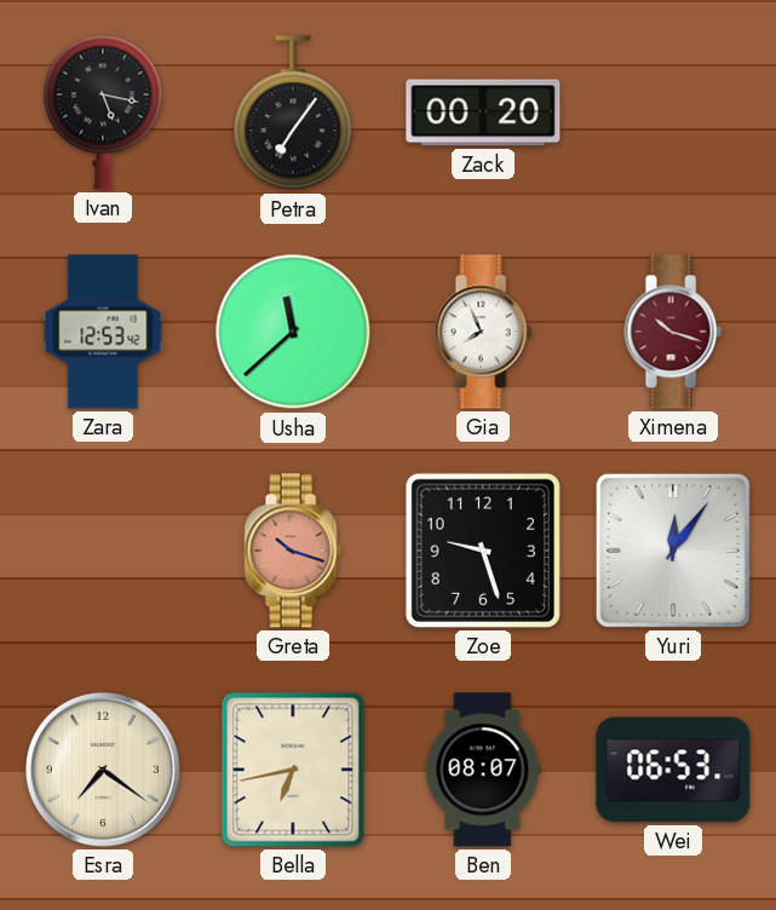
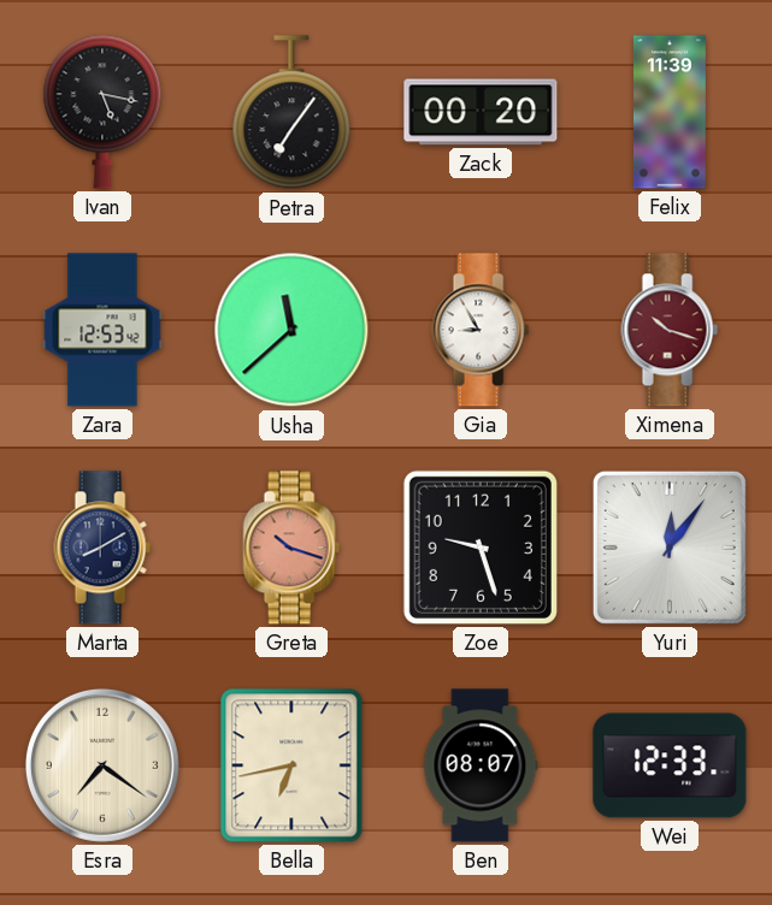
Felix: none -> 11:39 (670, 112)
Gia: 7:56 -> 8:55 (481, 330)
Marta: none -> 8:10 (102, 548)
Wei: 06:53 -> 12:33 (670, 765)
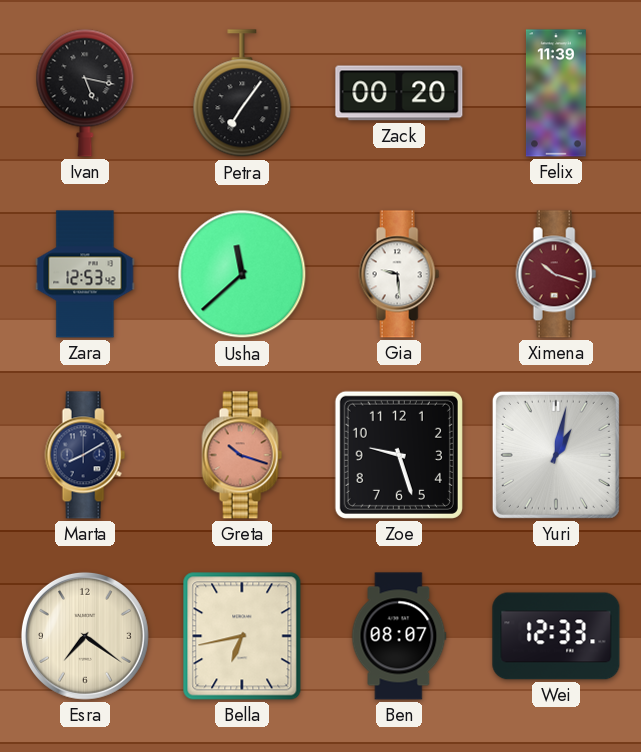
Gia: 8:55 -> 9:29 (399, 274)
Yuri: 12:06 -> 1:02 (556, 455)
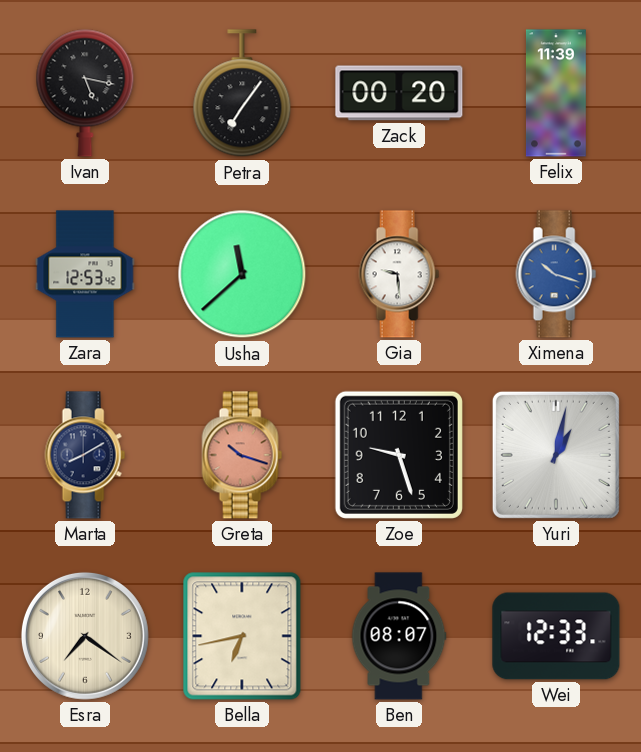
Ximena dial: burgundy -> blue (556, 274)
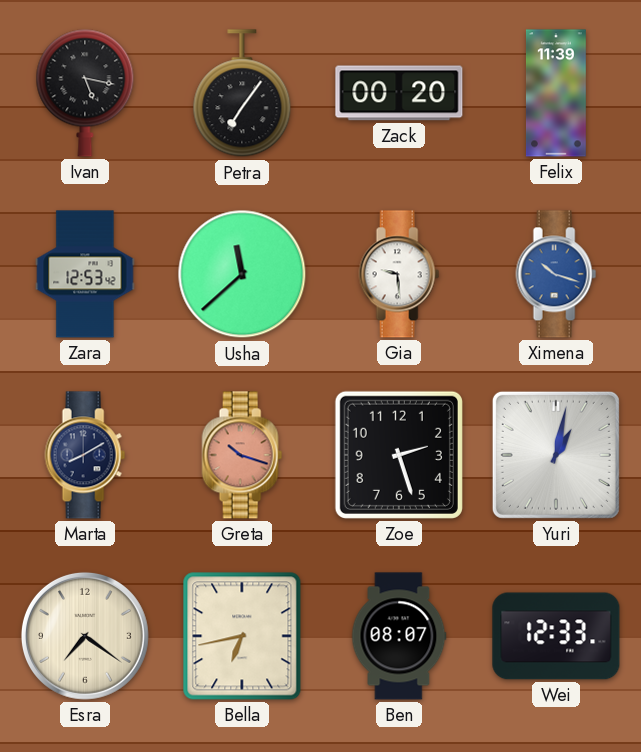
Zoe: 9:27 -> 2:27 (399, 455)
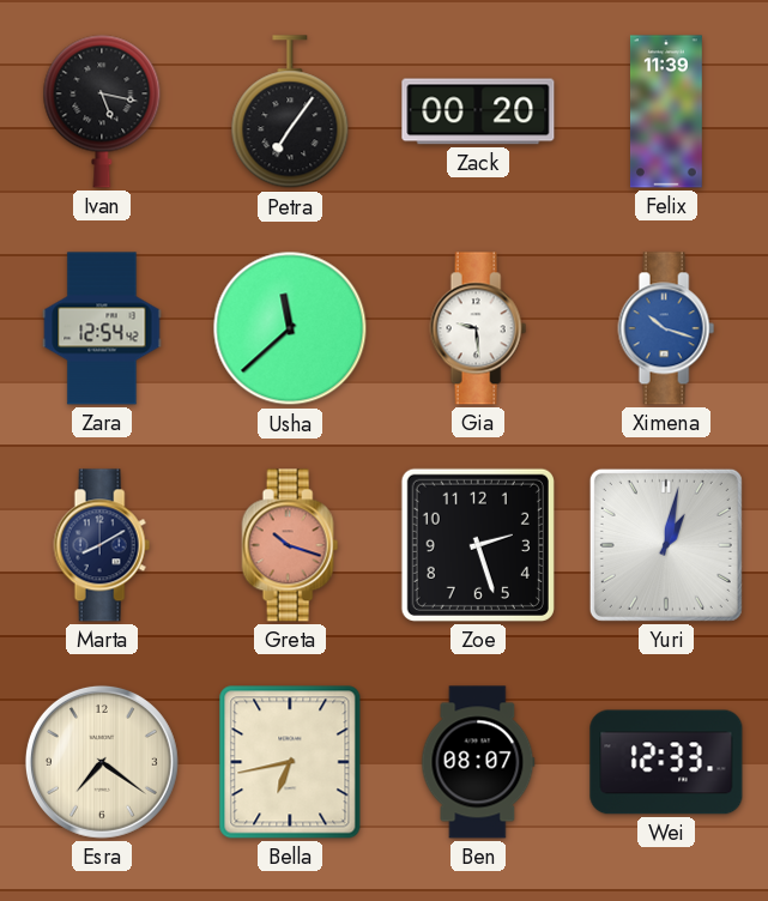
Zara: 12:53 -> 12:54 (102, 328)
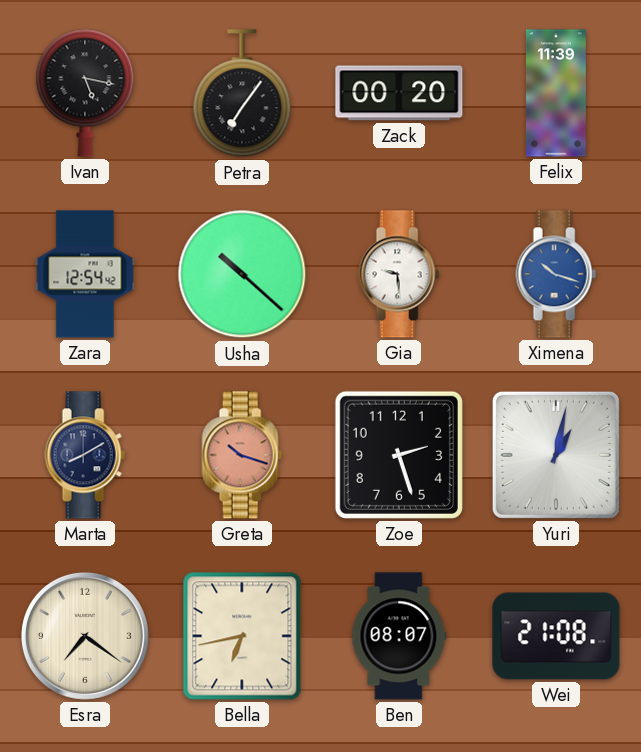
Usha: 11:38 -> 10:22 (242, 274)
Wei: 12:33 -> 21:08 (556, 636)
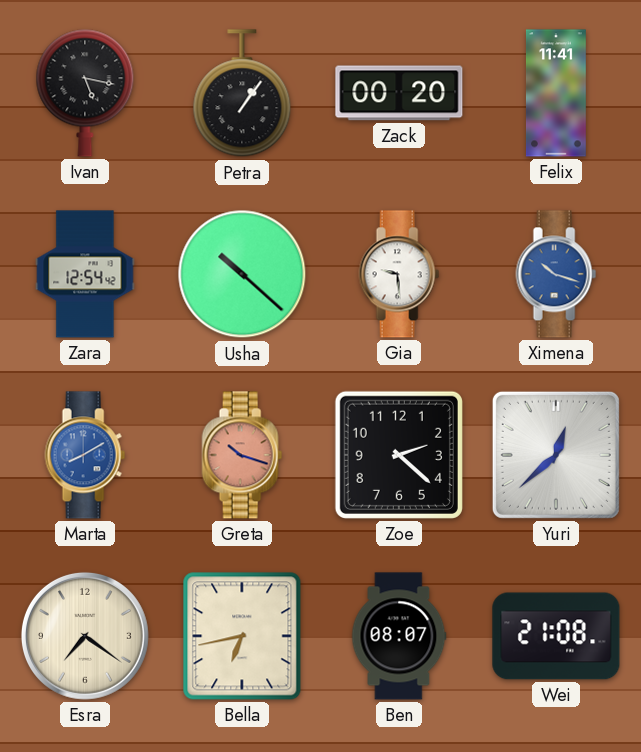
Petra: 7:06 -> 1:06 (242, 94)
Felix: 11:39 -> 11:41 (556, 93)
Marta dial: navy -> blue (85, 455)
Zoe: 2:27 -> 2:22 (399, 455)
Yuri: 1:02 -> 12:38 (556, 455)
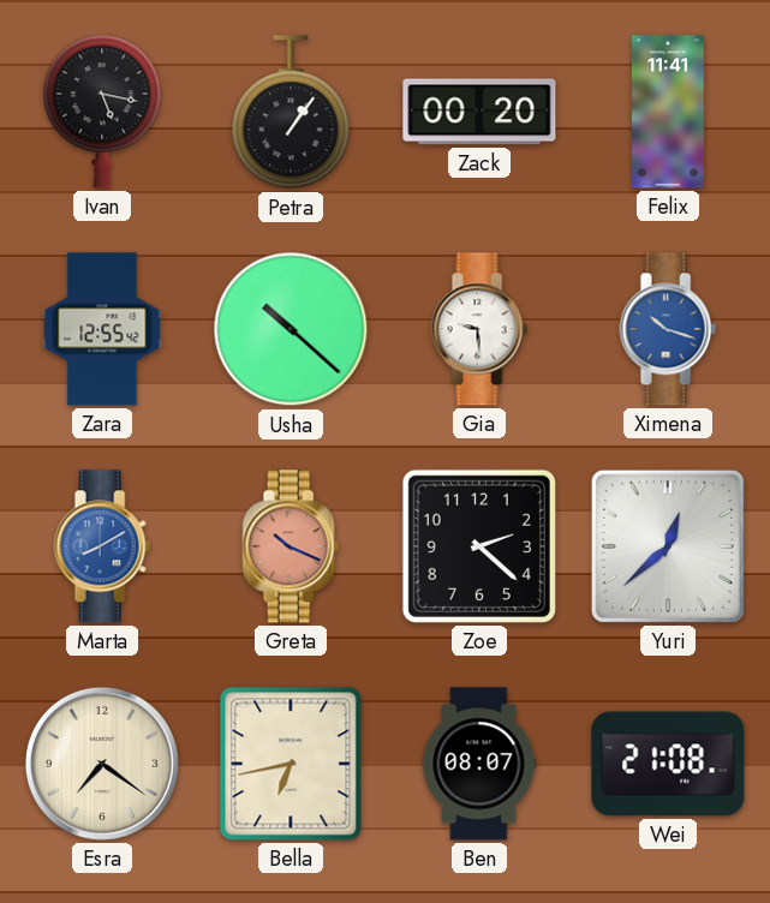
Zara: 12:54 -> 12:55 (102, 329)
Greta: 10:18 -> 10:19 (291, 546)
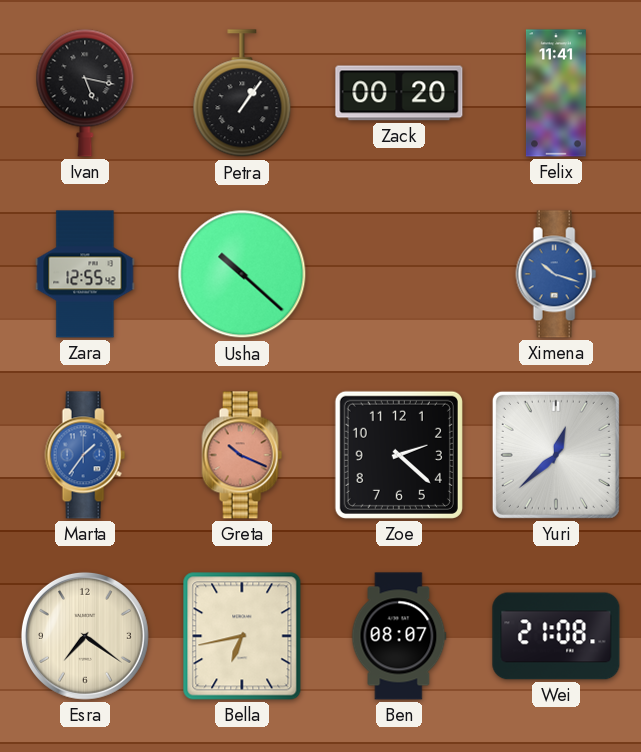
Gia: 9:29 -> none (479, 329)
Marta: 8:10 -> 1:36 (85, 455)
